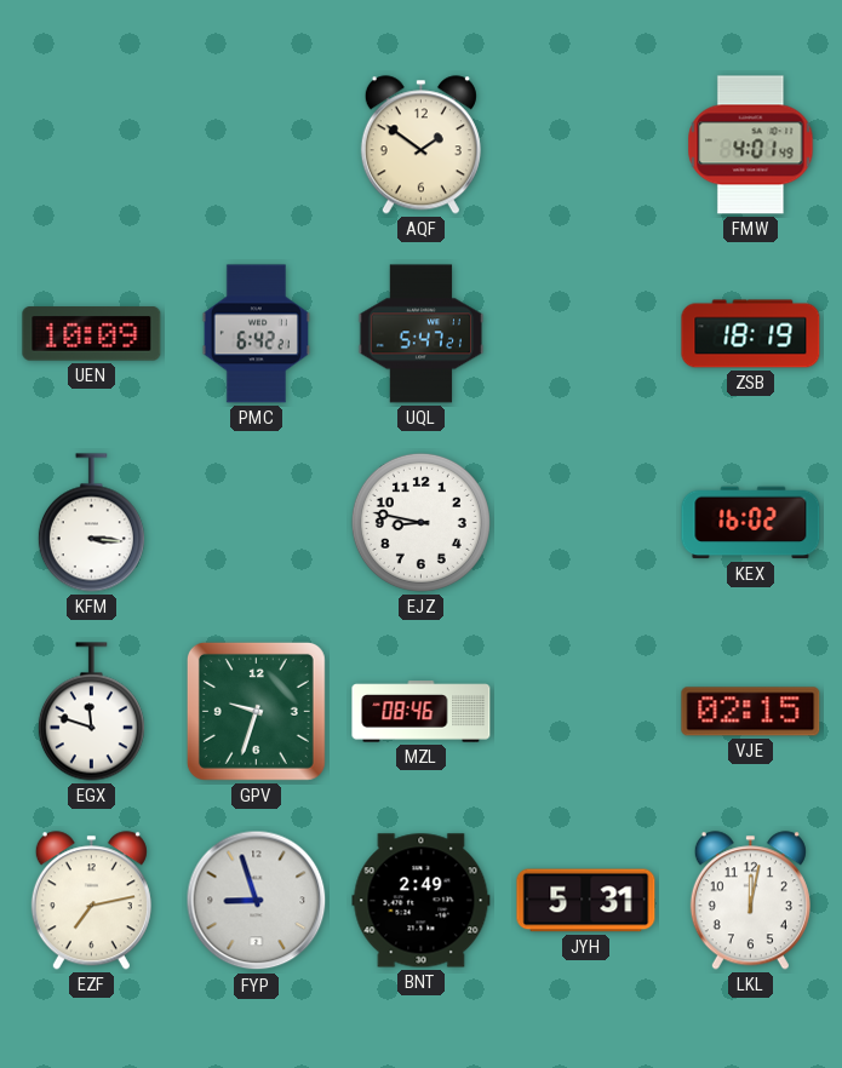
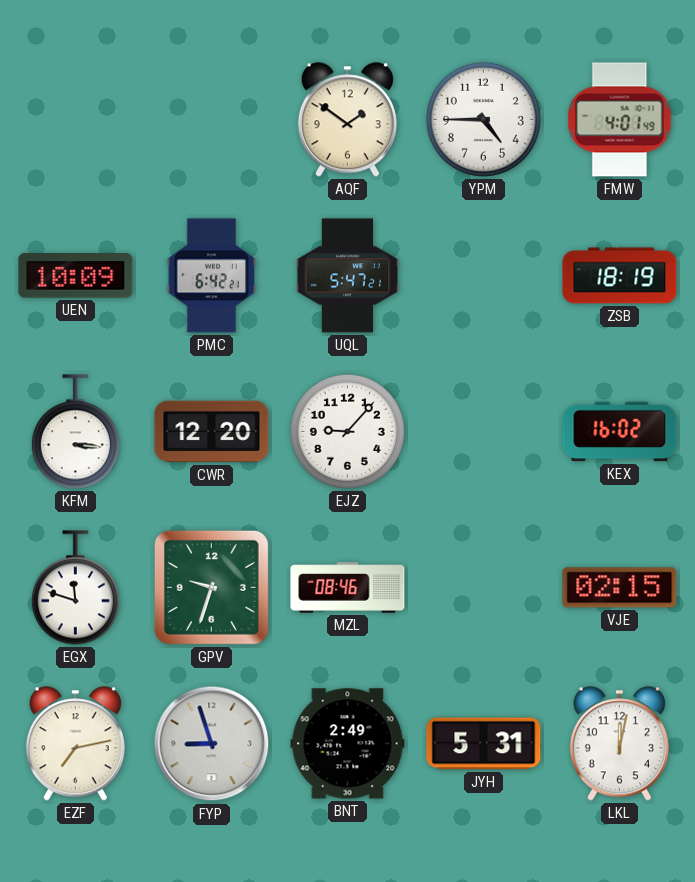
YPM: none -> 4:45 (483, 119)
CWR: none -> 12:20 (212, 432)
EJZ: 8:47 -> 9:07 (347, 431)
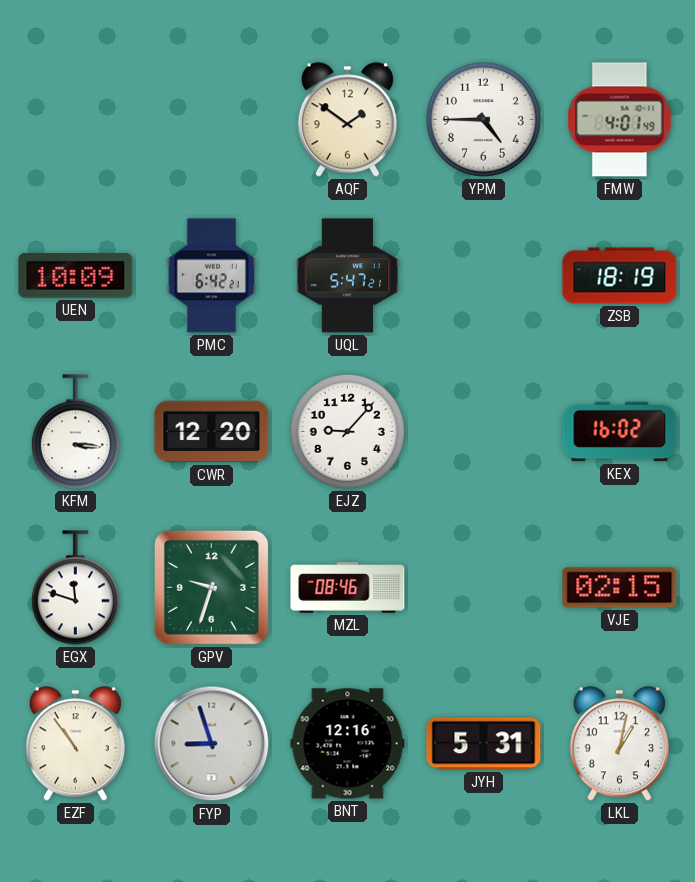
EZF: 7:13 -> 10:54 (75, 744)
BNT: 2:49 -> 12:16 (348, 744)
LKL: 12:02 -> 1:02 (619, 744)
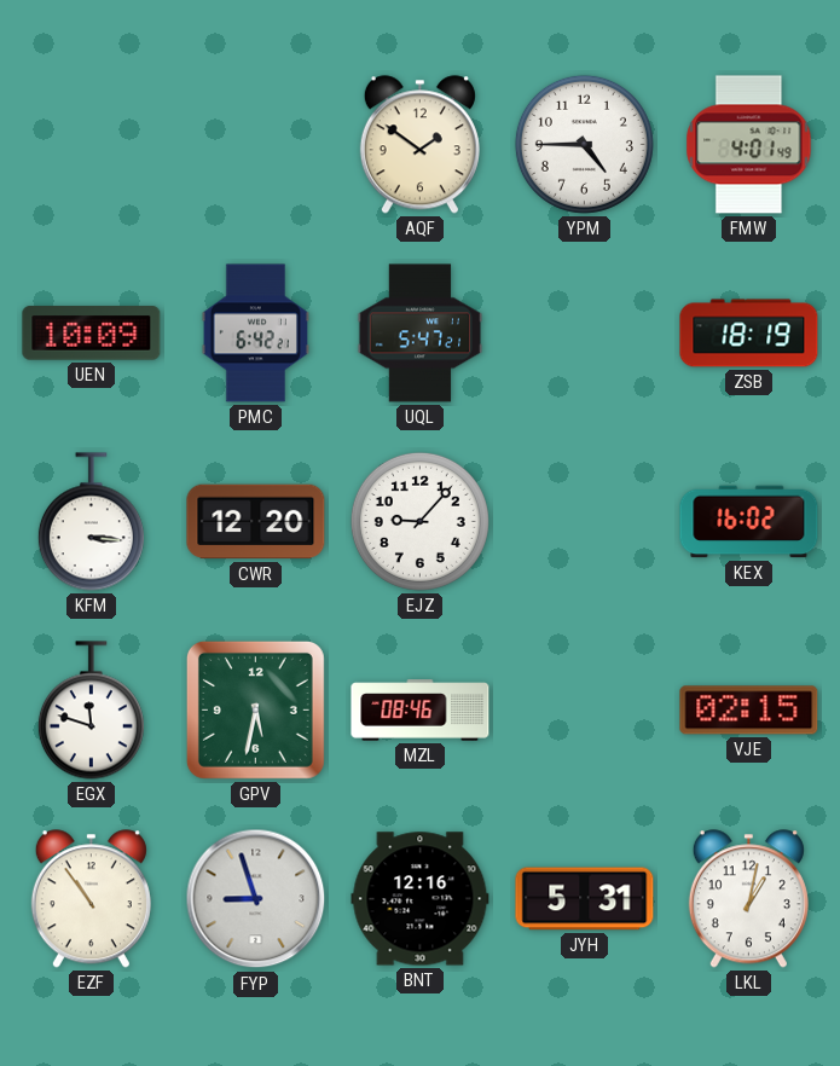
GPV: 9:33 -> 5:32 (255, 709)
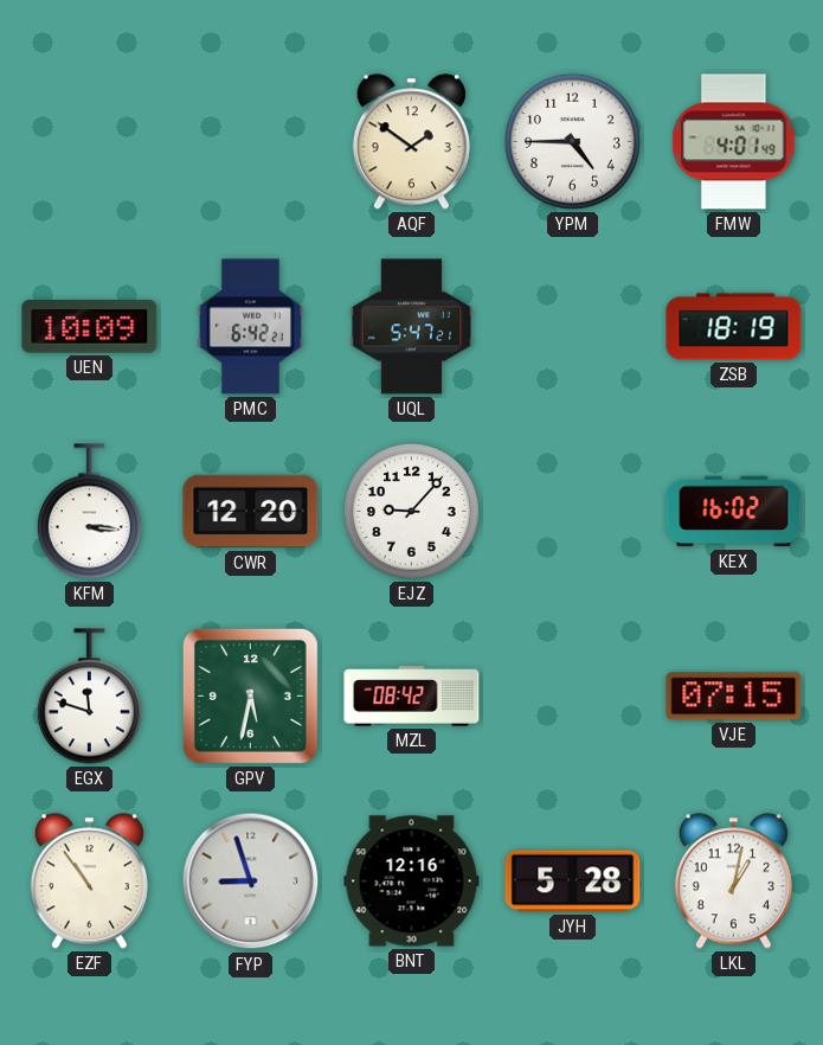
MZL: 08:46 -> 08:42 (412, 697)
VJE: 02:15 -> 07:15 (734, 697)
JYH: 5:31 -> 5:28 (573, 881)
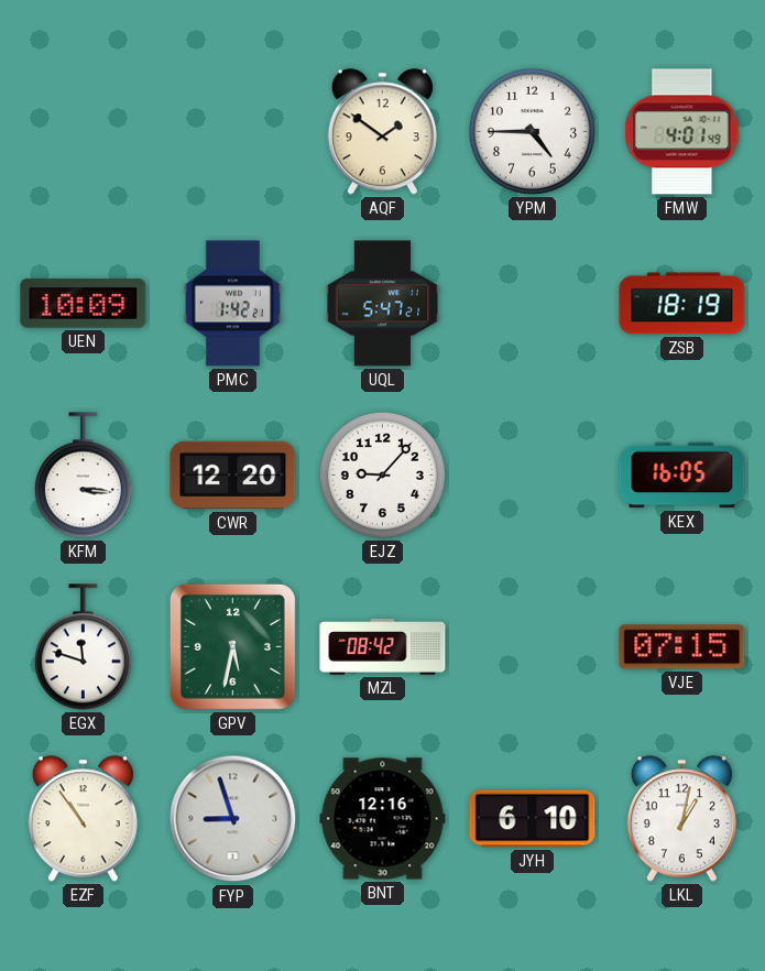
PMC: 6:42 -> 1:42 (232, 304)
KEX: 16:02 -> 16:05 (682, 476)
JYH: 5:28 -> 6:10 (533, 819)
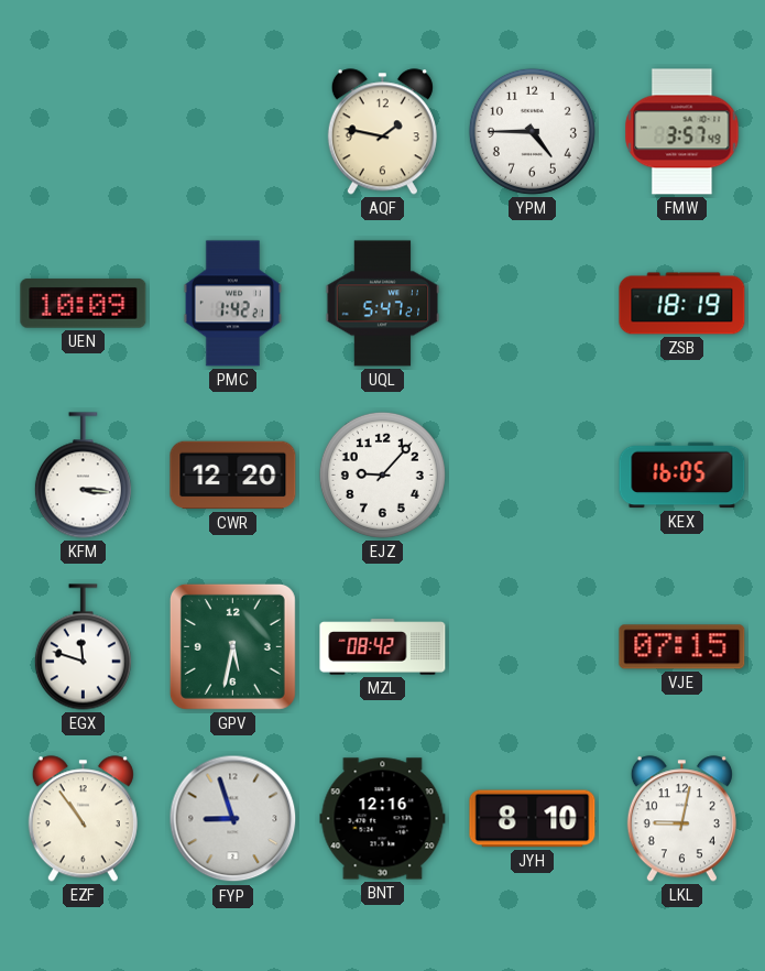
AQF: 1:51 -> 1:47 (382, 132)
FMW: 4:01 -> 3:57 (682, 132)
JYH: 6:10 -> 8:10 (533, 819)
LKL: 1:02 -> 9:02 (681, 819)
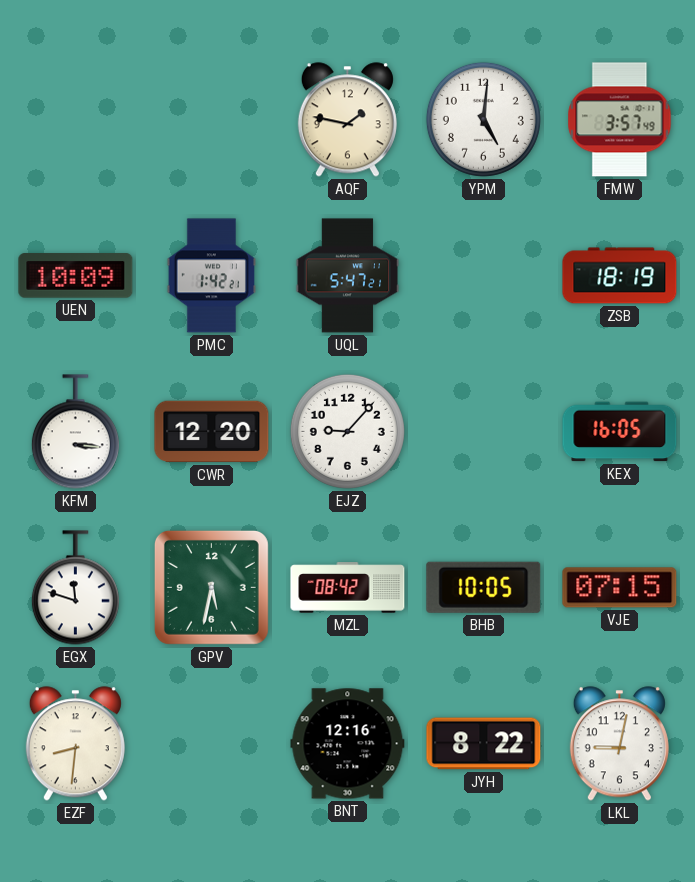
YPM: 4:45 -> 5:01 (483, 119)
BHB: none -> 10:05 (484, 587)
EZF: 10:54 -> 8:31 (75, 744)
FYP: 8:57 -> none (233, 819)
JYH: 8:10 -> 8:22 (484, 744)
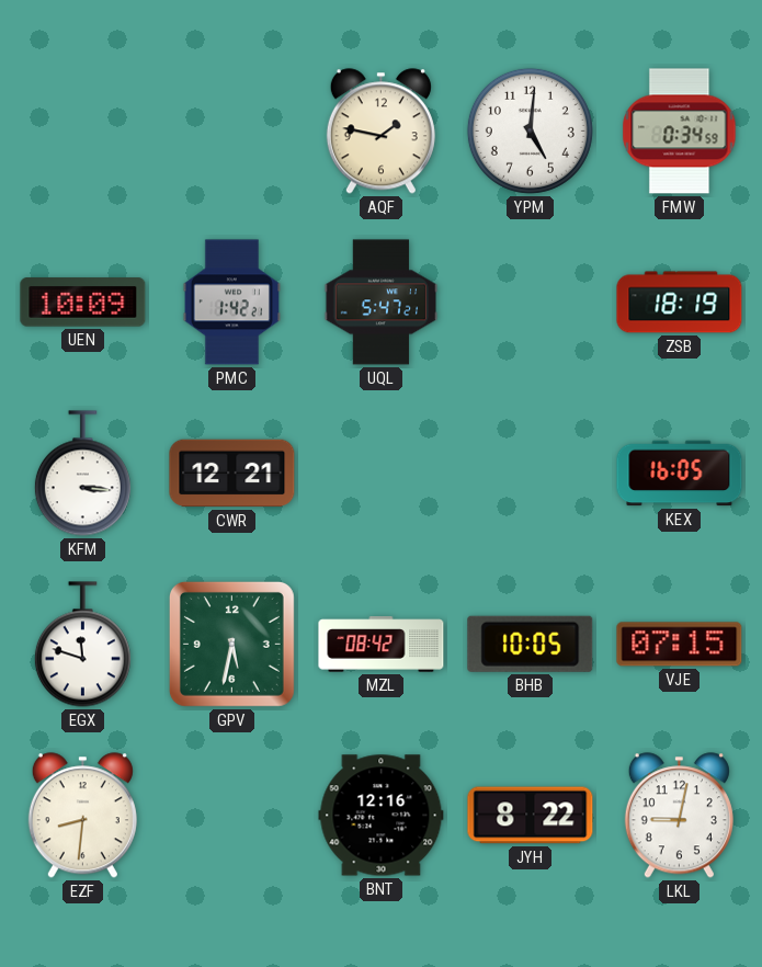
FMW: 3:57 -> 0:34 (680, 132)
CWR: 12:20 -> 12:21 (232, 474)
EJZ: 9:07 -> none (347, 431)
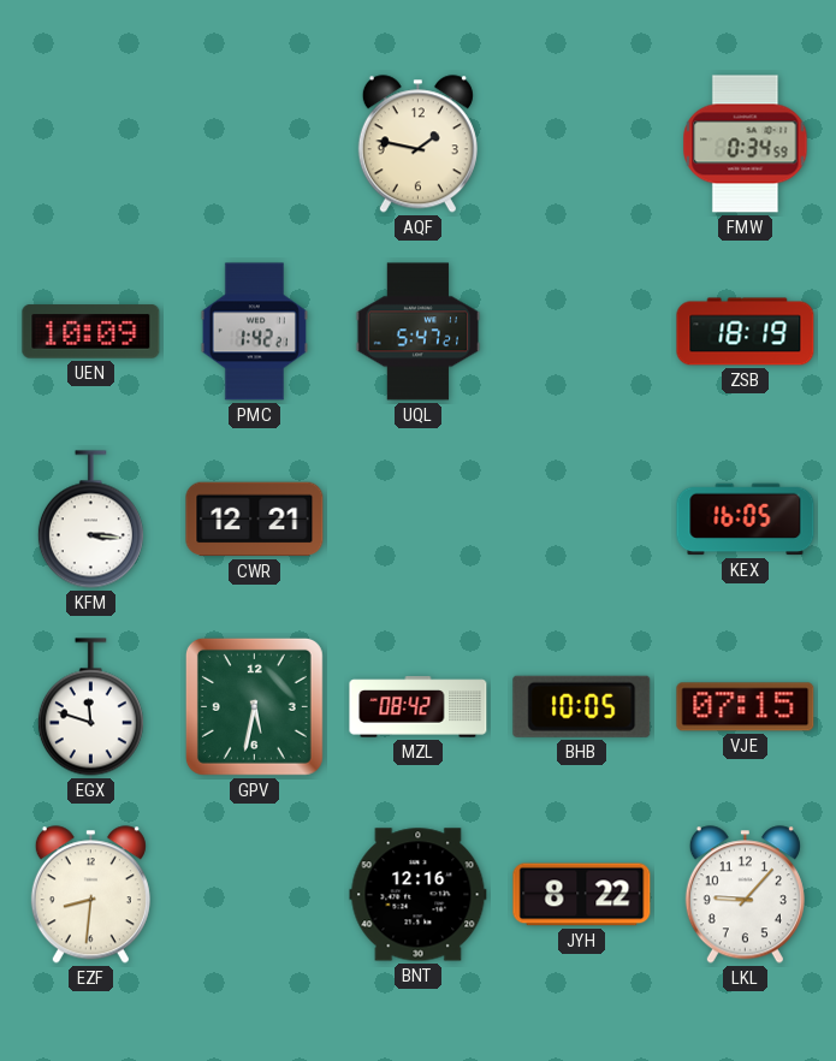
YPM: 5:01 -> none (530, 130)
LKL: 9:02 -> 9:07 (745, 895)
